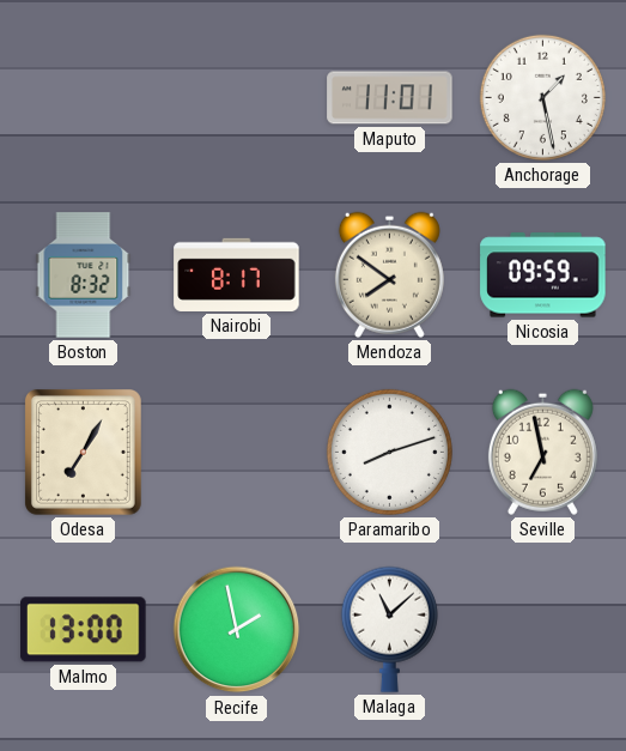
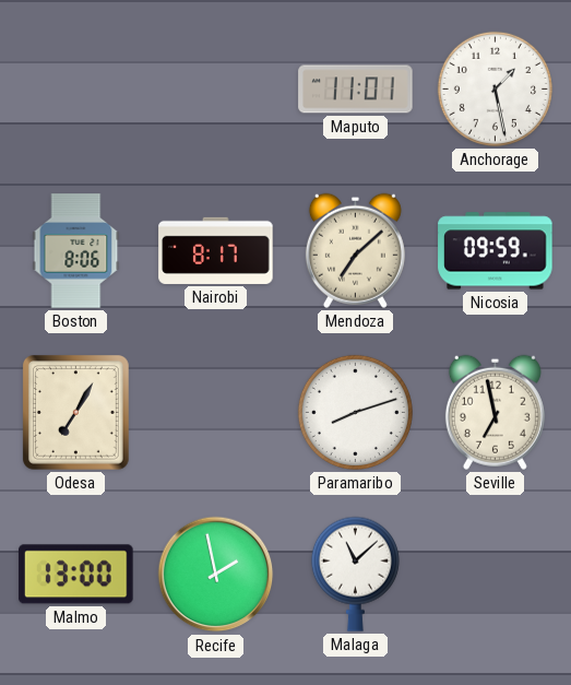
Boston: 8:32 -> 8:06 (76, 251)
Mendoza: 7:51 -> 7:08 (355, 250)
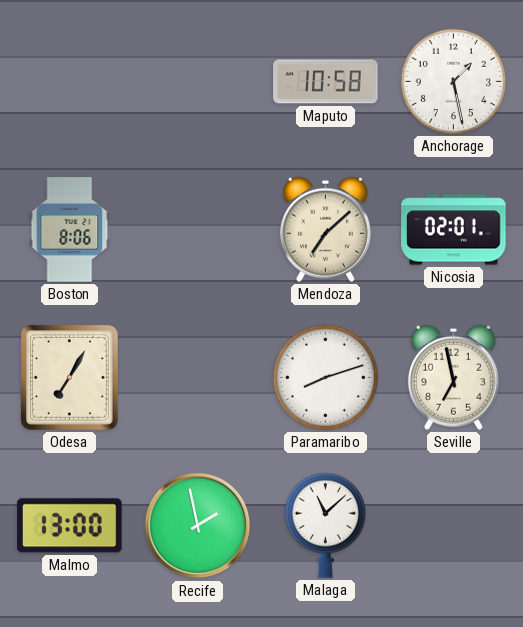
Maputo: 11:01 -> 10:58 (326, 82)
Nairobi: 8:17 -> none (216, 250)
Nicosia: 09:59 -> 02:01 (454, 230)
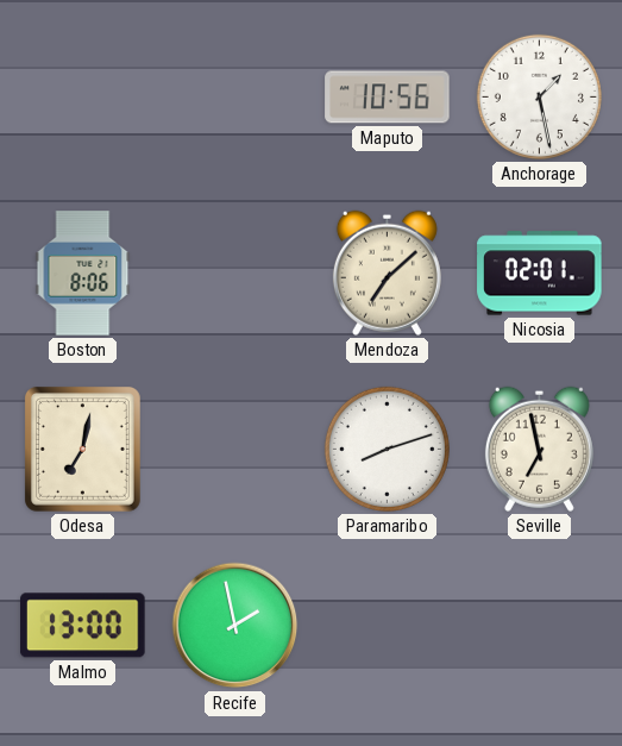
Maputo: 10:58 -> 10:56 (388, 98)
Odesa: 7:05 -> 7:02 (82, 450)
Malaga: 11:08 -> none (325, 525)
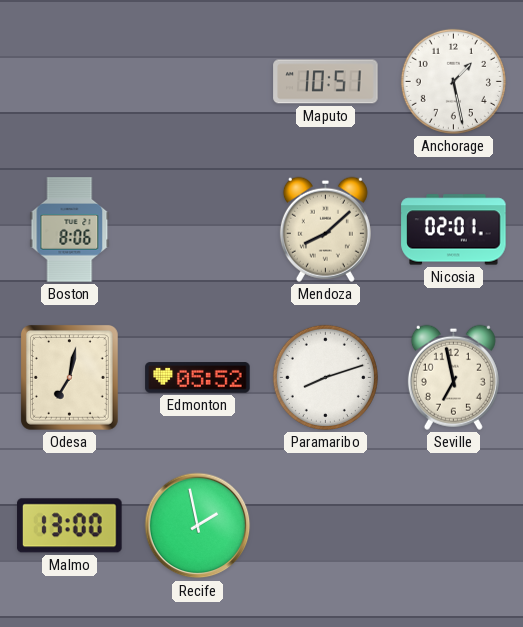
Maputo: 10:56 -> 10:51 (326, 82)
Mendoza: 7:08 -> 8:08 (325, 229)
Edmonton: none -> 05:52 (198, 378)
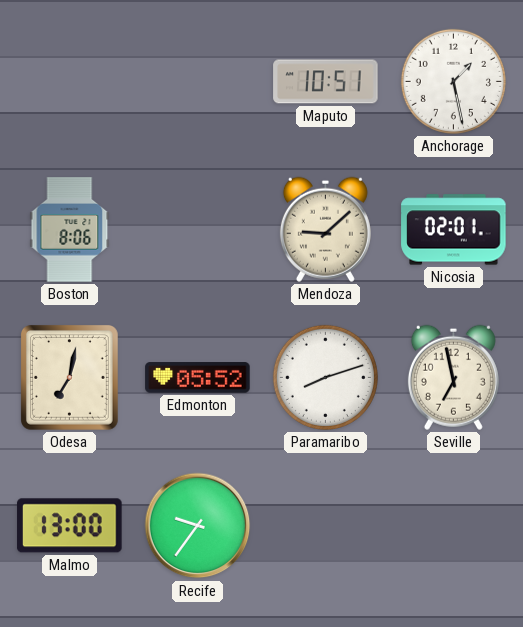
Mendoza: 8:08 -> 9:08 (325, 229)
Recife: 1:58 -> 9:36 (198, 526)
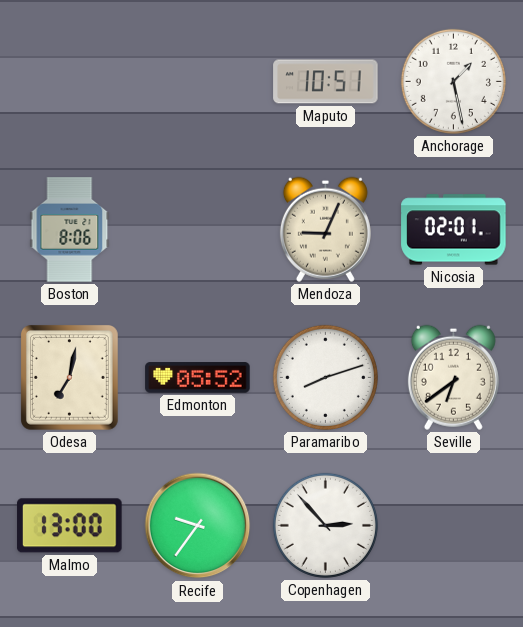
Mendoza: 9:08 -> 9:04 (325, 229)
Seville: 6:58 -> 6:39 (453, 377)
Copenhagen: none -> 2:53 (325, 525)
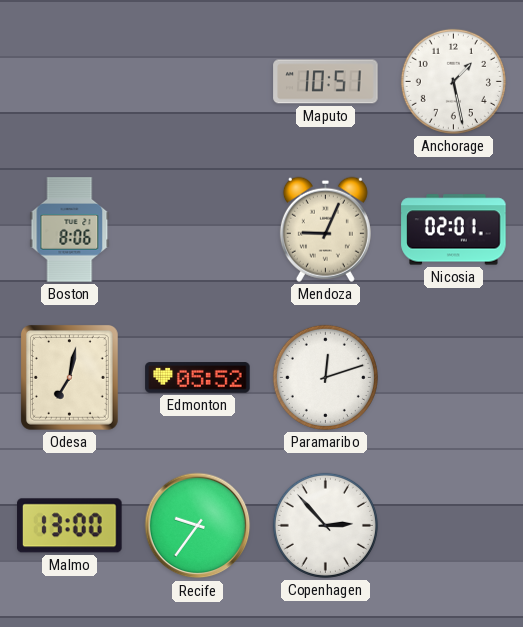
Paramaribo: 8:12 -> 12:12 (325, 377)
Seville: 6:39 -> none (453, 377)
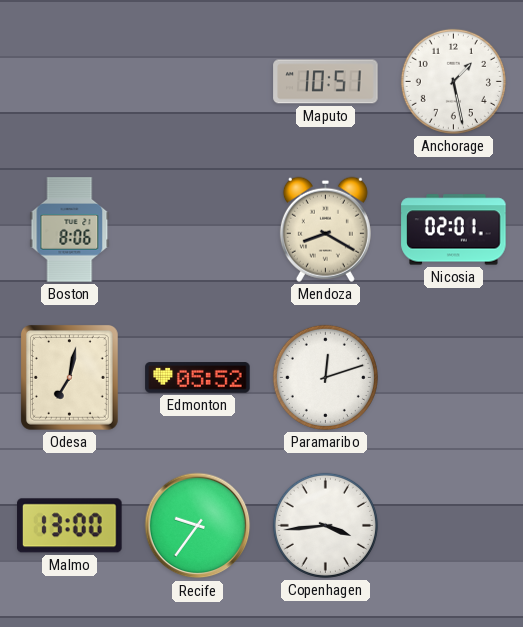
Mendoza: 9:04 -> 8:20 (325, 229)
Copenhagen: 2:53 -> 3:44 (325, 525)
